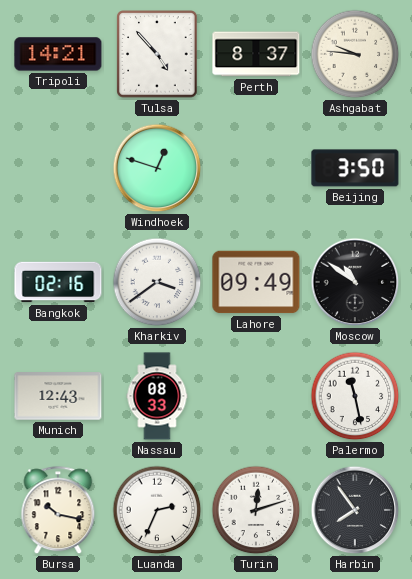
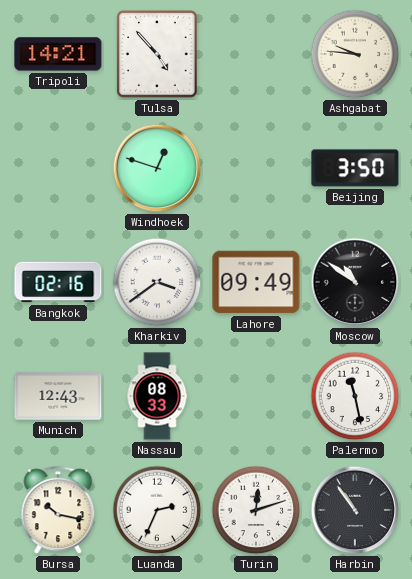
Perth: 8:37 -> none (256, 54)
Harbin: 7:54 -> 10:54 (355, 510)
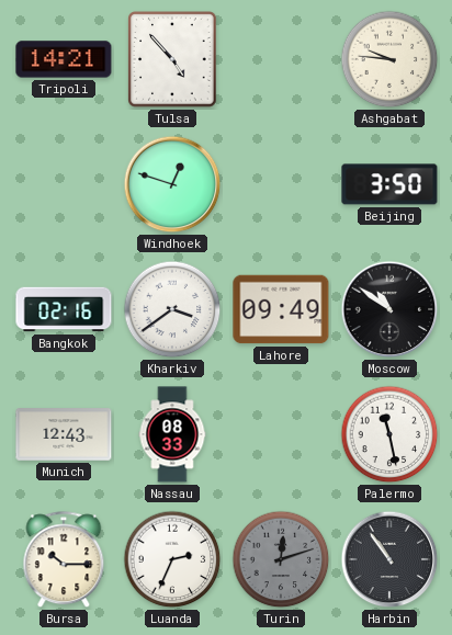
Bursa: 10:17 -> 10:15 (64, 560)
Turin dial: white -> grey (281, 559)
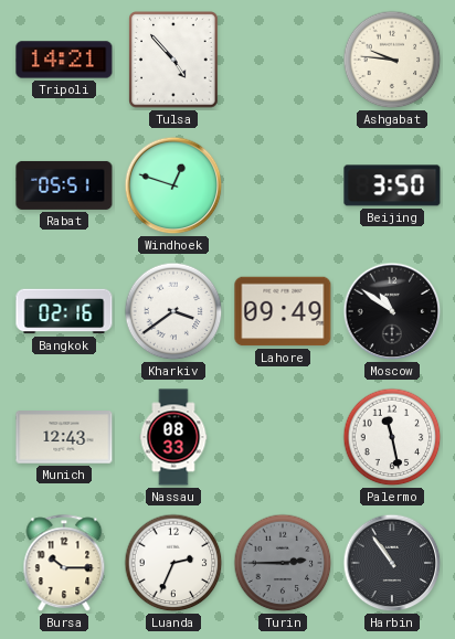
Rabat: none -> 05:51 (64, 185)
Turin: 12:12 -> 2:45 (283, 563)
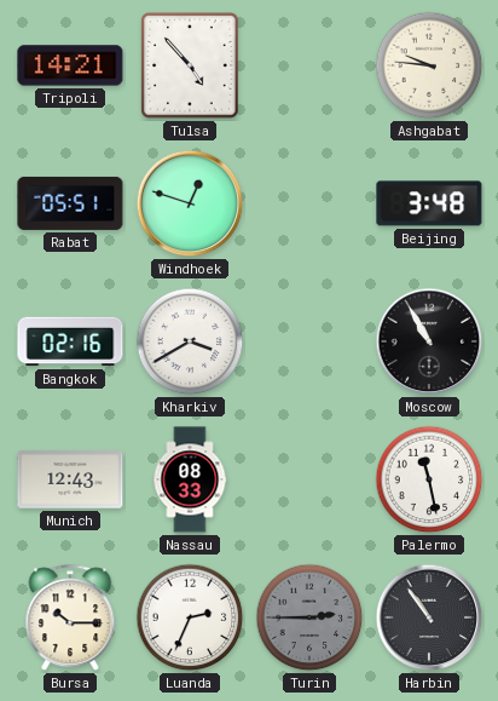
Beijing: 3:50 -> 3:48 (429, 203)
Kharkiv: 3:39 -> 3:40 (190, 341)
Lahore: 09:49 -> none (283, 311)
Moscow: 10:51 -> 10:55 (429, 341)
